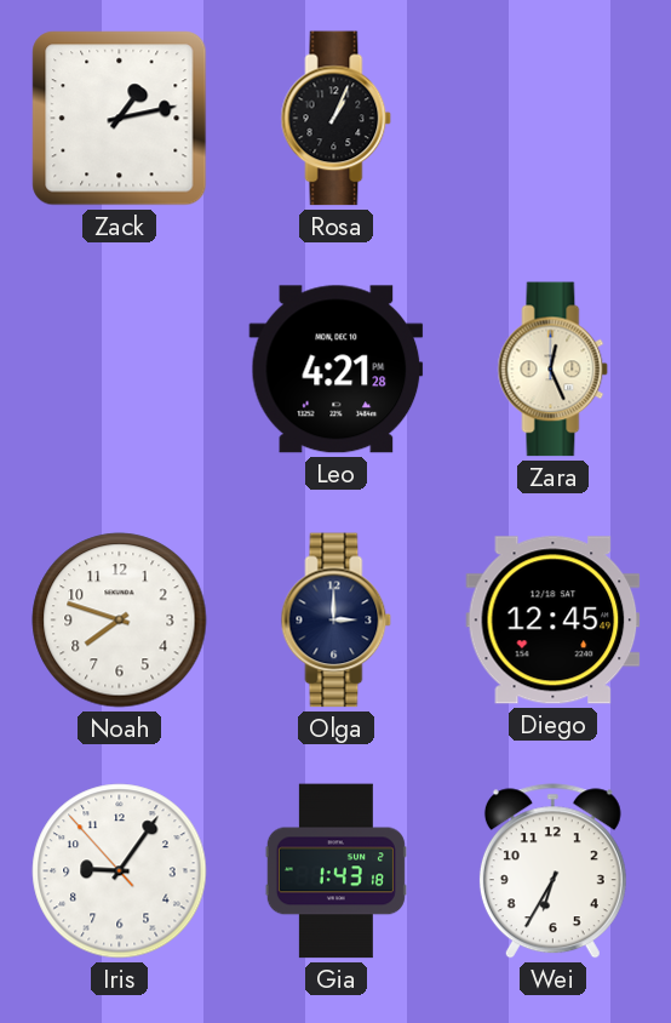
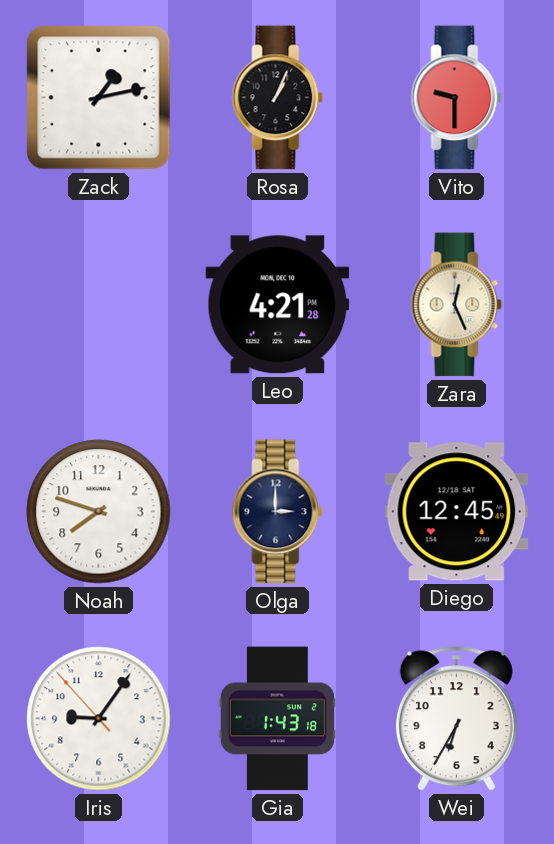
Vito: none -> 9:30 (457, 98)
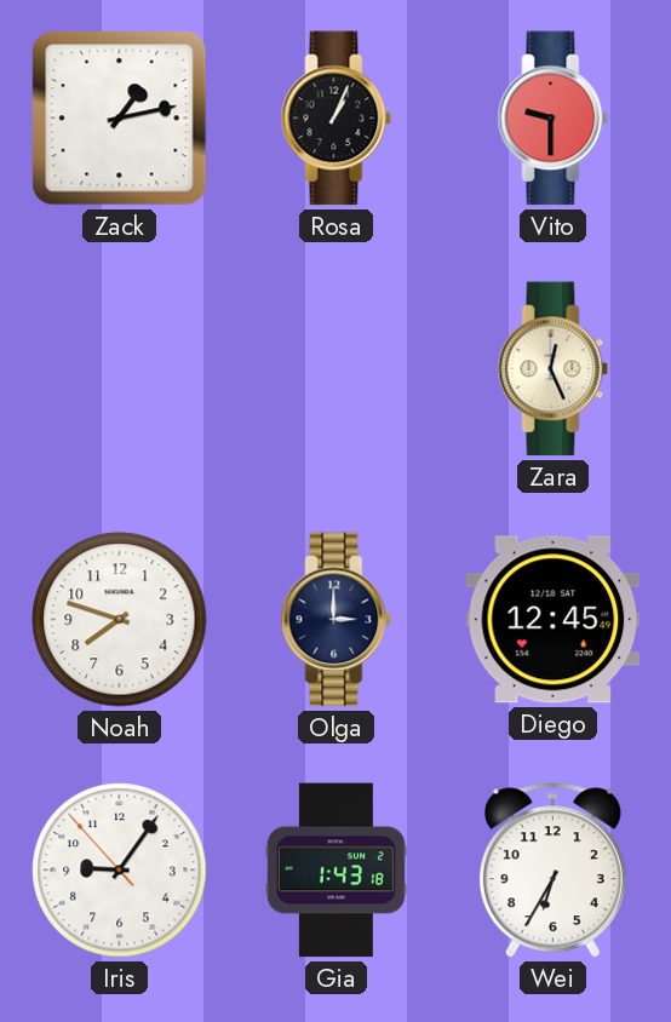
Leo: 4:21 -> none (278, 305)
